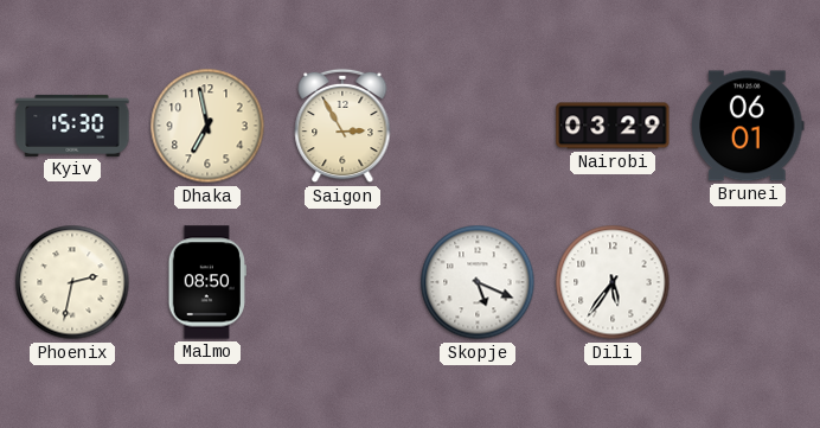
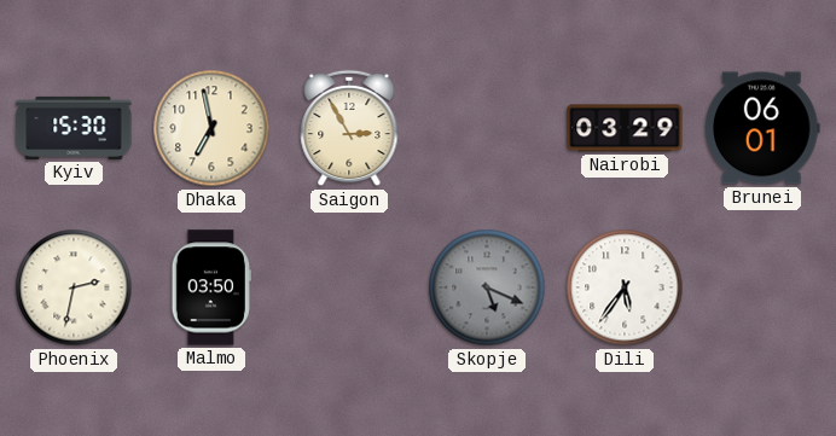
Malmo: 08:50 -> 03:50 (211, 287)
Skopje dial: white -> grey (487, 287)
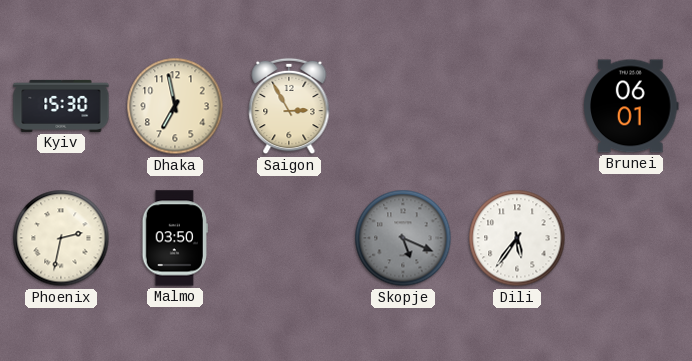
Nairobi: 03:29 -> none (625, 128)
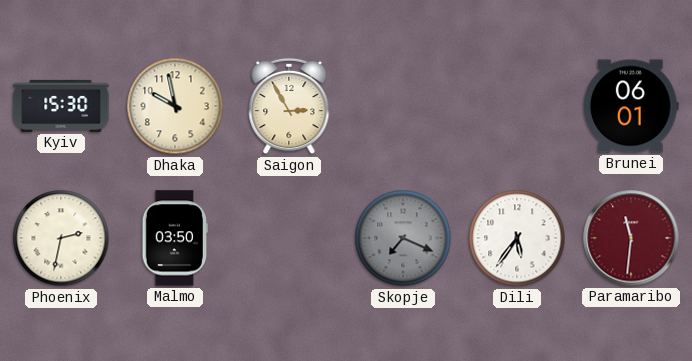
Dhaka: 6:58 -> 9:58 (175, 106)
Skopje: 5:19 -> 7:19 (403, 238)
Paramaribo: none -> 11:31 (631, 238)
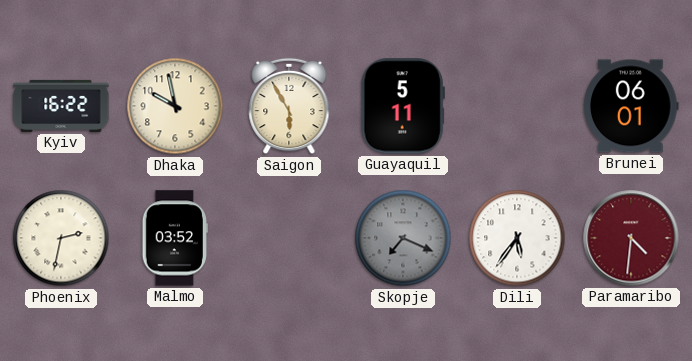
Kyiv: 15:30 -> 16:22 (61, 106)
Saigon: 2:55 -> 5:55 (289, 106)
Guayaquil: none -> 5:11 (403, 106)
Malmo: 03:50 -> 03:52 (175, 238)
Paramaribo: 11:31 -> 4:31 (631, 238)
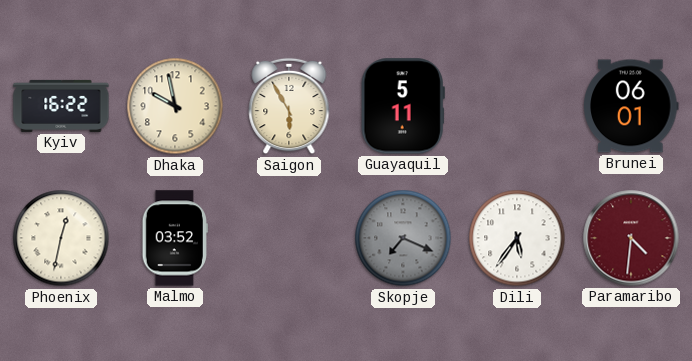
Phoenix: 2:32 -> 12:32 (61, 238)
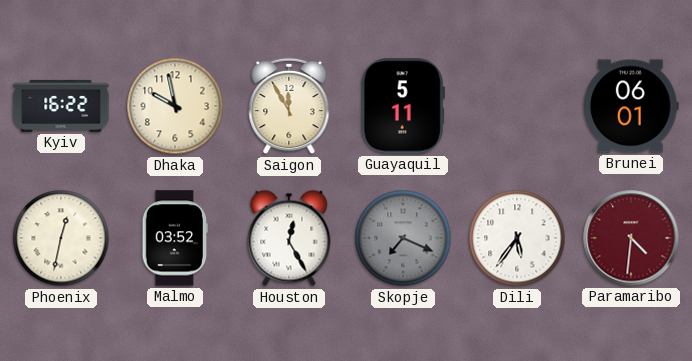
Saigon: 5:55 -> 11:55 (289, 106)
Houston: none -> 12:25 (289, 238)
